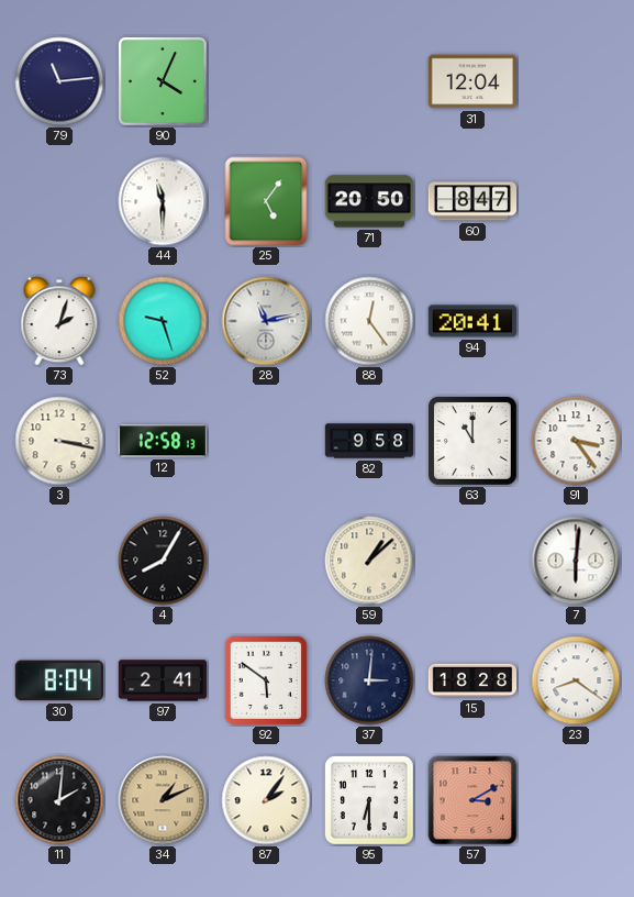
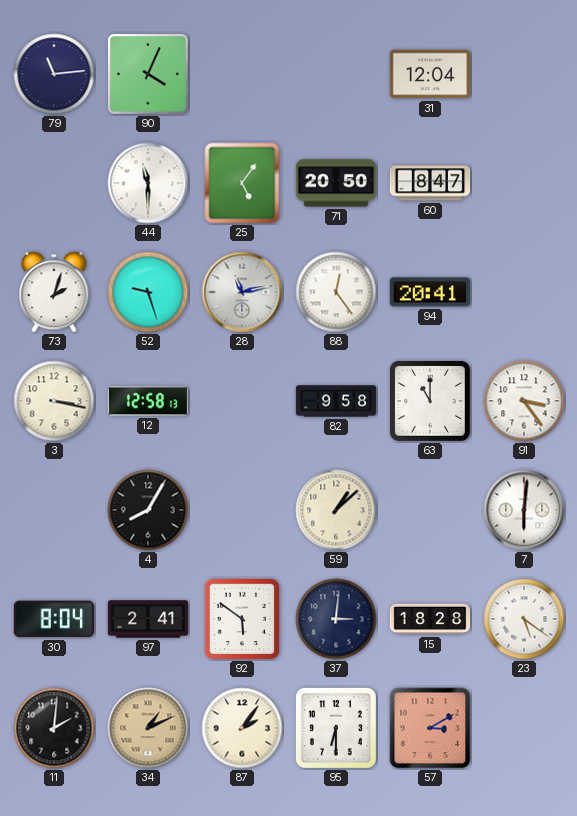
23: 8:21 -> 5:21 (524, 619)
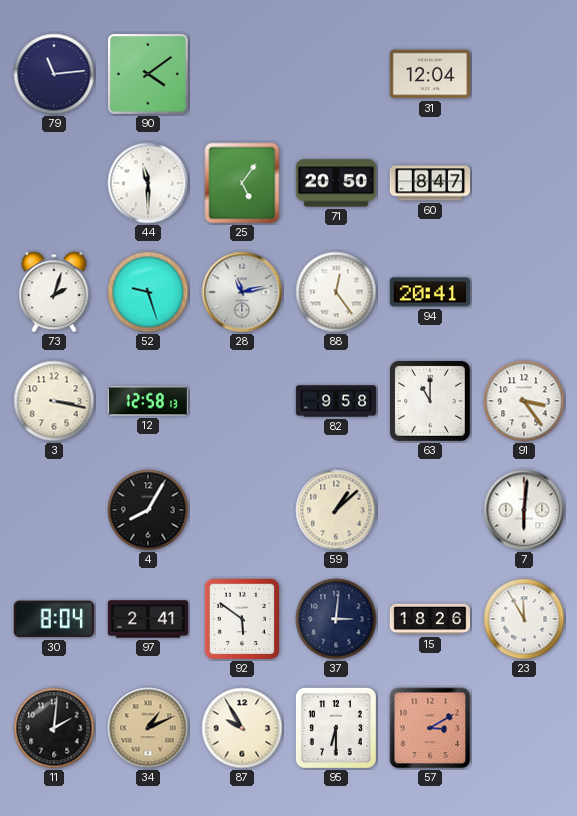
90: 4:04 -> 4:09 (148, 74)
15: 18:28 -> 18:26 (430, 619)
23: 5:21 -> 11:55 (524, 619)
87: 2:06 -> 9:55 (242, 728)
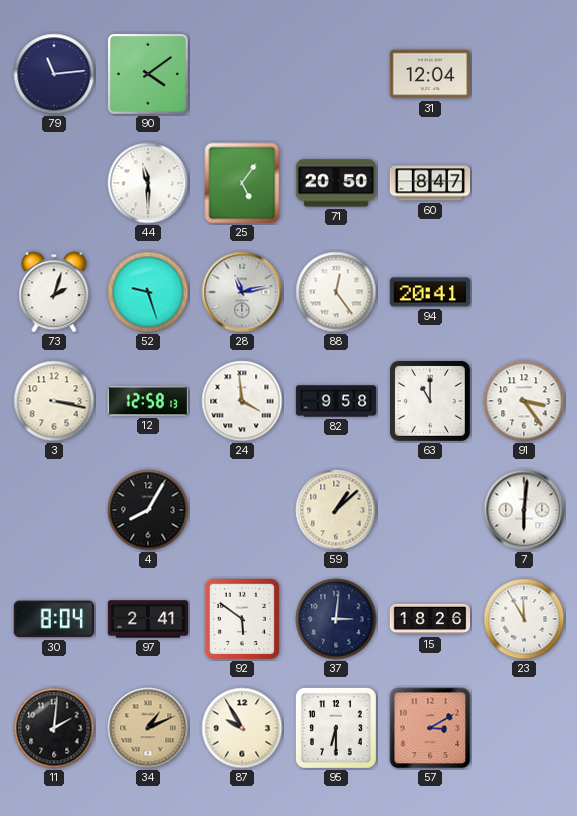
24: none -> 3:59 (242, 401)
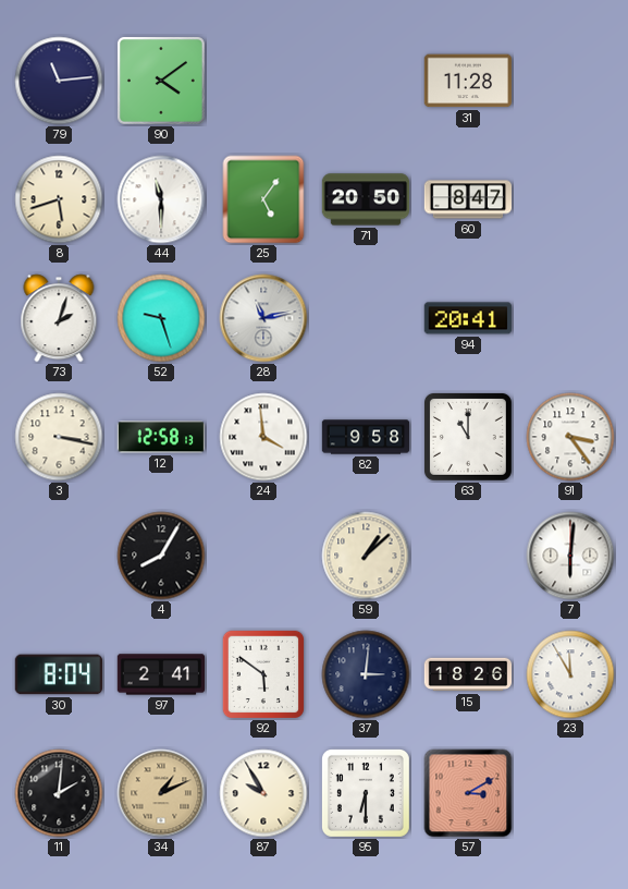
31: 12:04 -> 11:28 (467, 81)
8: none -> 5:42 (59, 199)
88: 12:24 -> none (336, 292)
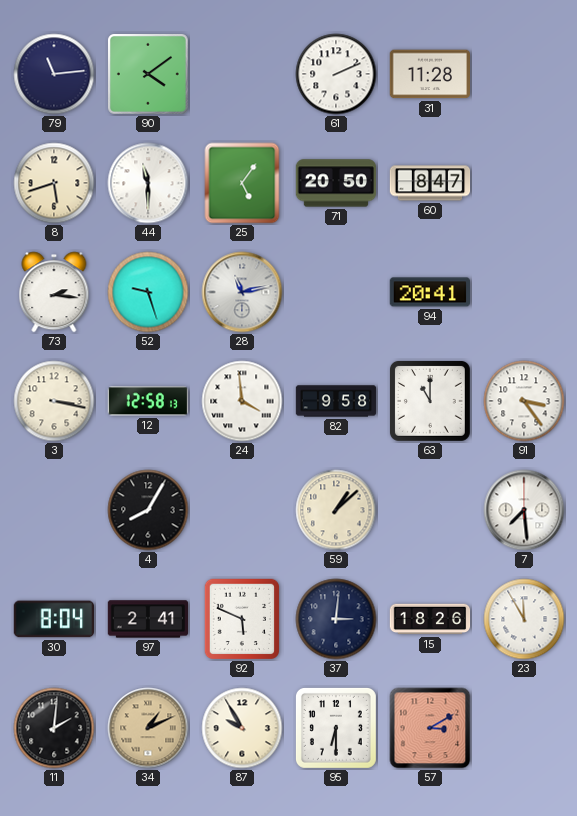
61: none -> 2:11 (336, 74)
73: 2:03 -> 2:16 (54, 292)
7: 6:01 -> 7:29 (524, 510)
92: 5:51 -> 5:49 (241, 618)
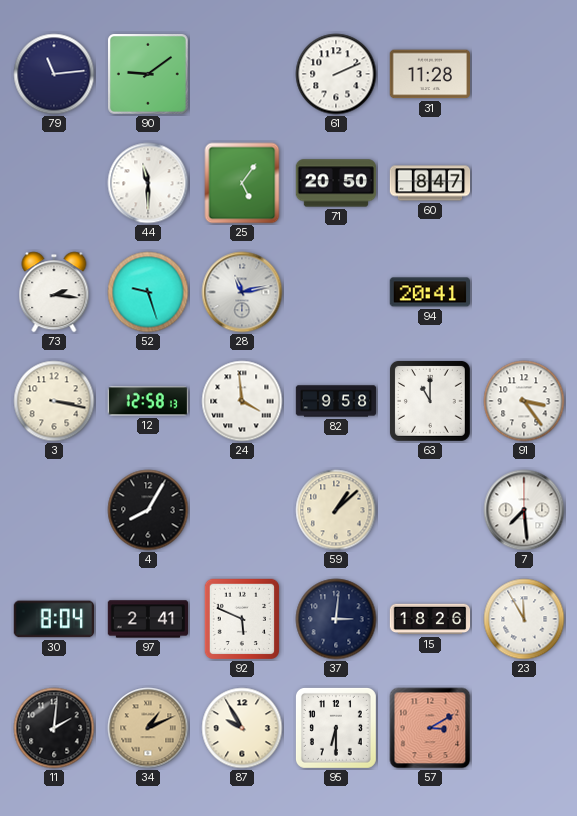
90: 4:09 -> 9:09 (148, 74)
8: 5:42 -> none (54, 183)
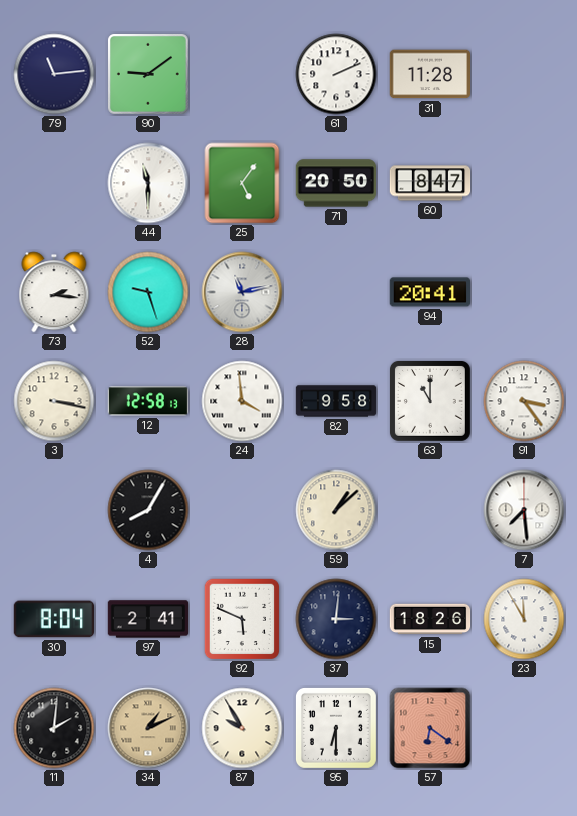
57: 3:10 -> 6:21 (430, 728)
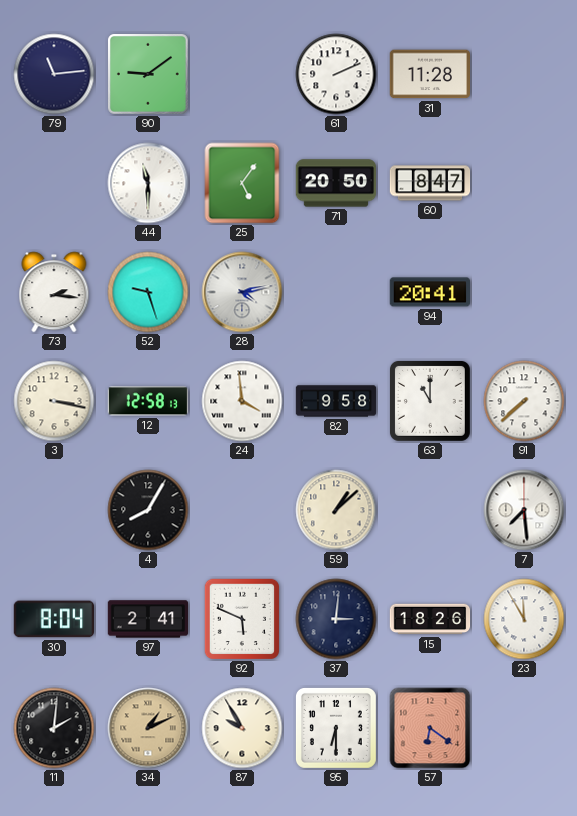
28: 11:13 -> 4:13 (242, 292)
91: 3:24 -> 7:38 (524, 401)
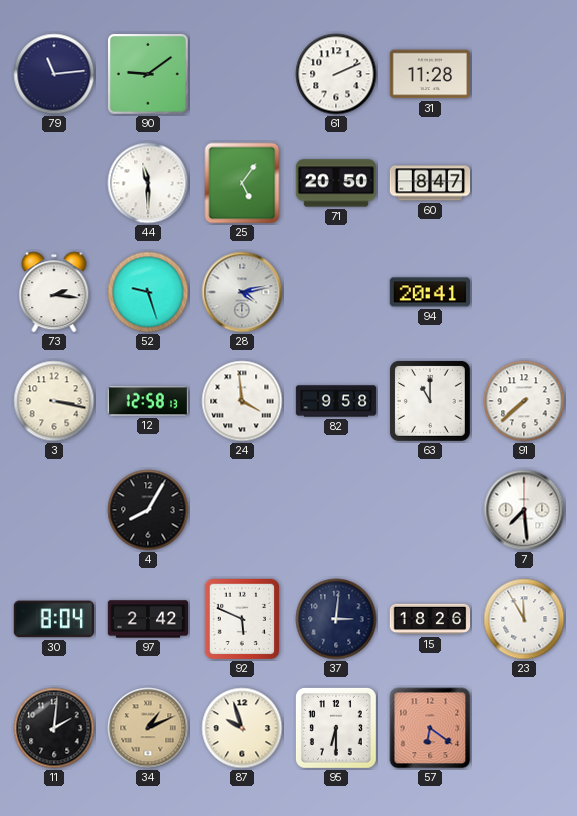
59: 1:08 -> none (336, 510)
97: 2:41 -> 2:42 (148, 619)
87: 9:55 -> 9:57 (242, 728)
